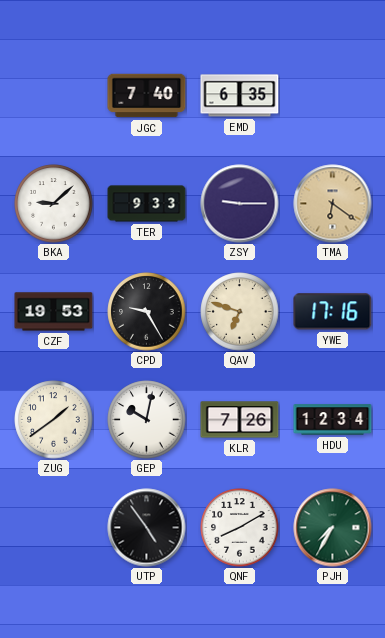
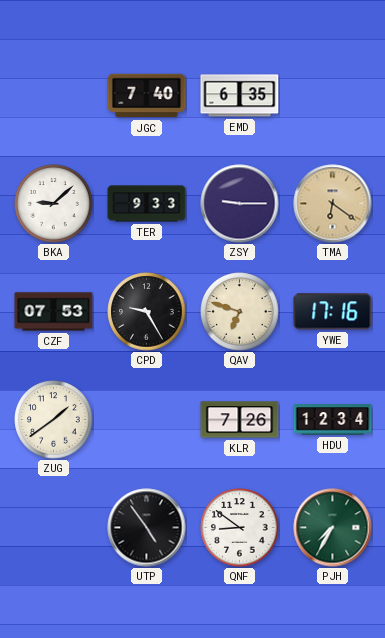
CZF: 19:53 -> 07:53 (54, 312)
GEP: 10:02 -> none (147, 420)
QNF: 8:10 -> 8:51 (240, 528)
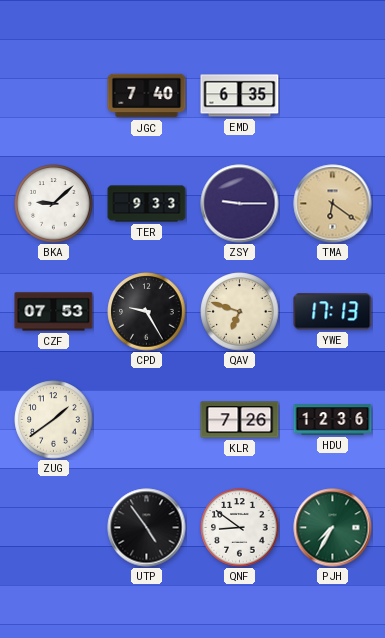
YWE: 17:16 -> 17:13 (333, 312)
HDU: 12:34 -> 12:36 (333, 420)
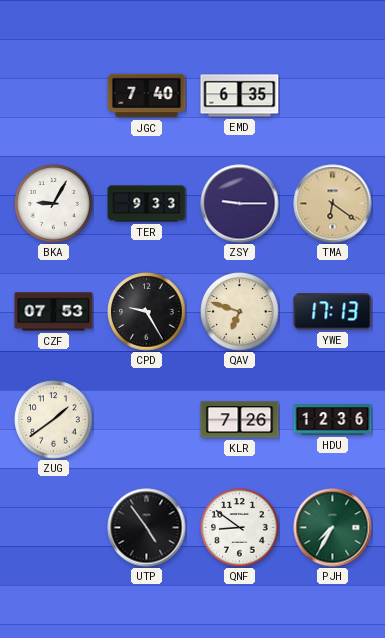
BKA: 9:08 -> 9:05 (54, 204)
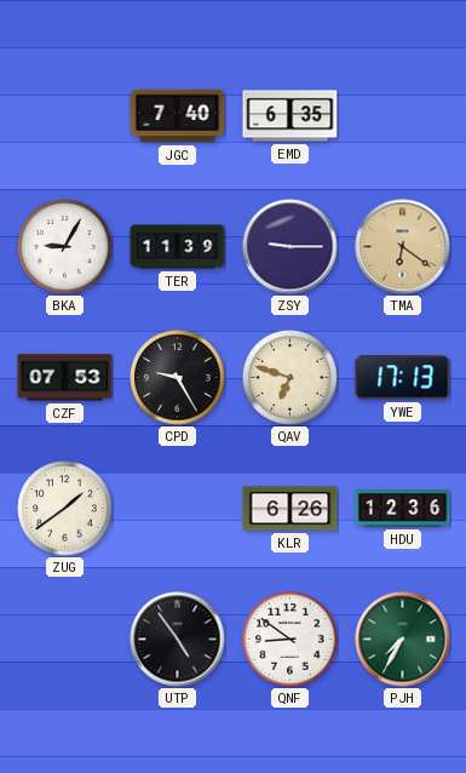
TER: 9:33 -> 11:39 (178, 247)
KLR: 7:26 -> 6:26 (290, 509)
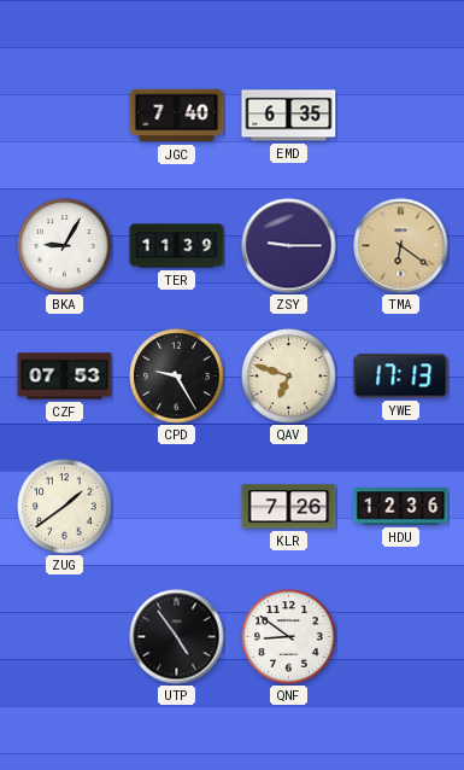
KLR: 6:26 -> 7:26 (289, 507)
PJH: 7:35 -> none (403, 640)
